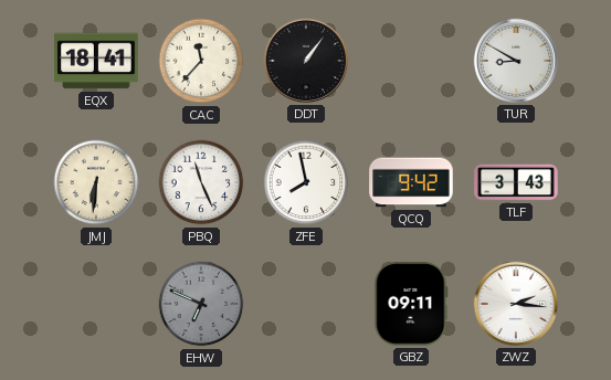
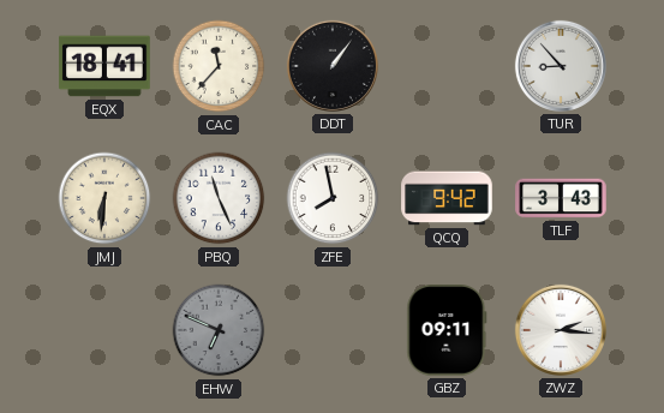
TUR: 8:50 -> 8:53 (561, 66)
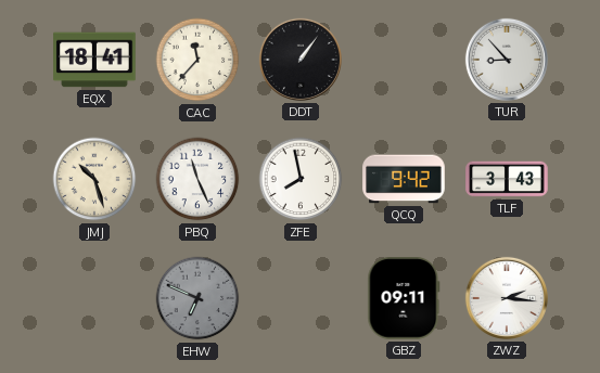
JMJ: 6:31 -> 10:27 (94, 179)
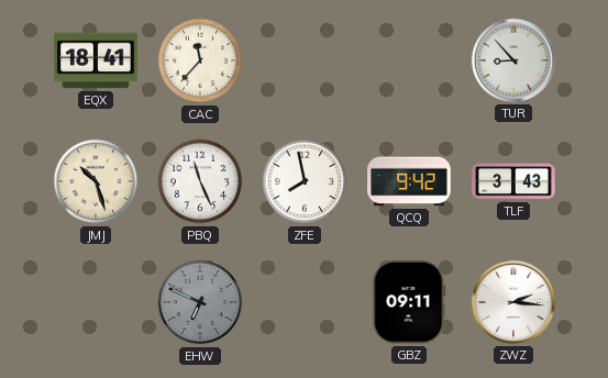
DDT: 1:06 -> none (301, 60)
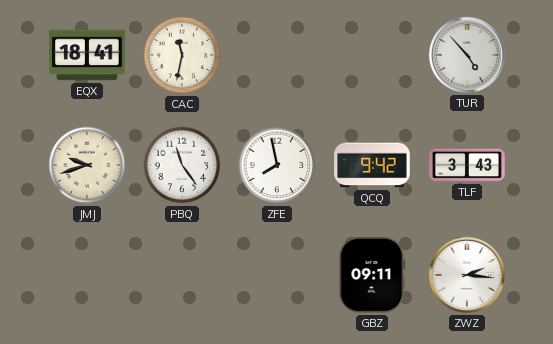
CAC: 11:37 -> 11:32 (182, 55)
TUR: 8:53 -> 4:53 (467, 55)
JMJ: 10:27 -> 9:42 (87, 165)
PBQ: 11:26 -> 11:24 (182, 165)
EHW: 6:49 -> none (200, 302)
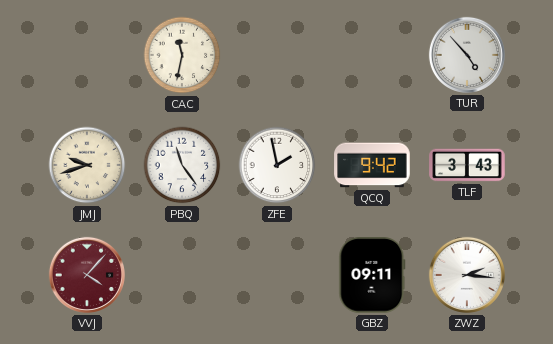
EQX: 18:41 -> none (87, 55)
ZFE: 7:58 -> 1:58 (277, 165)
VVJ: none -> 4:07 (87, 275)
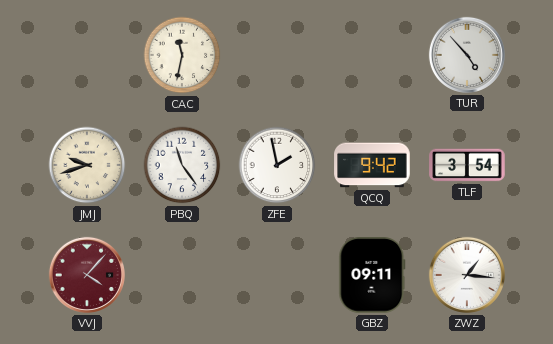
TLF: 3:43 -> 3:54 (467, 165)
ZWZ: 2:16 -> 1:16 (467, 275)
